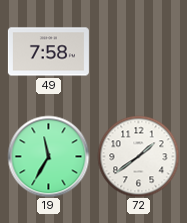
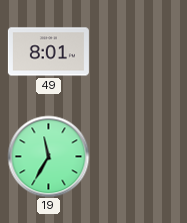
49: 7:58 -> 8:01 (48, 52)
72: 1:39 -> none (138, 156)
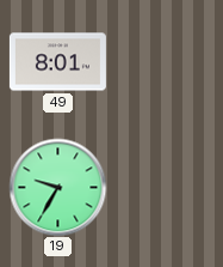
19: 11:35 -> 9:35 (57, 187)
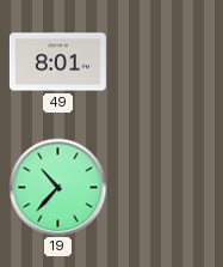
19: 9:35 -> 10:37 (57, 187)
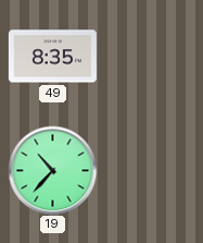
49: 8:01 -> 8:35 (52, 57)
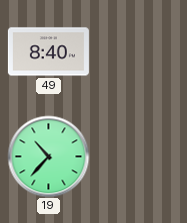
49: 8:35 -> 8:40 (48, 52)
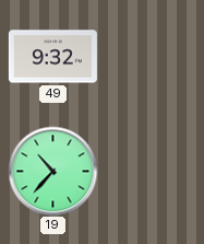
49: 8:40 -> 9:32 (52, 57)
